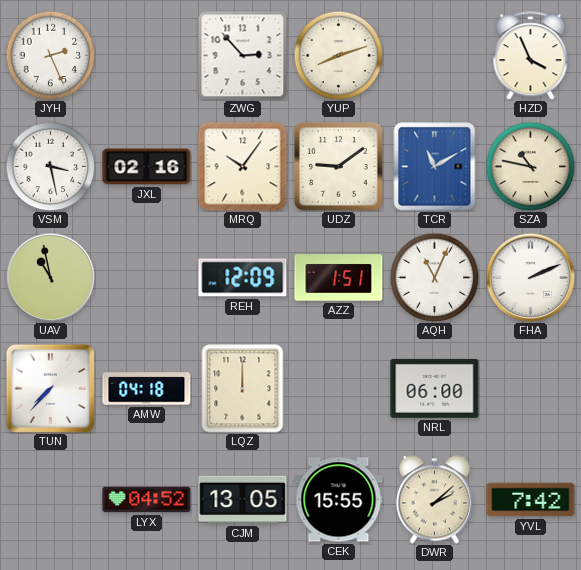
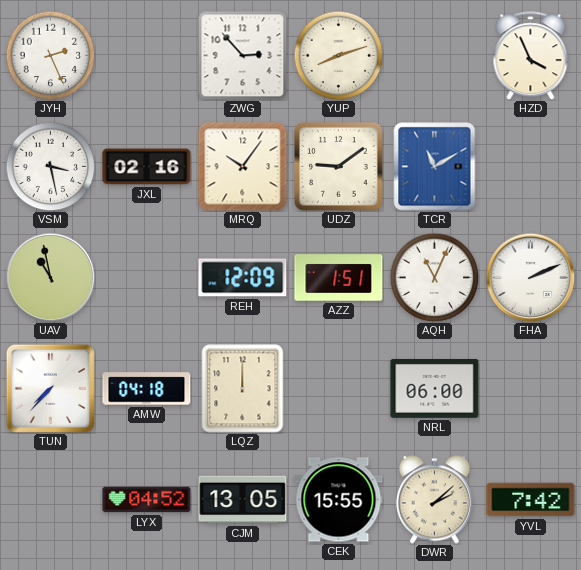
SZA: 10:47 -> none (530, 166)
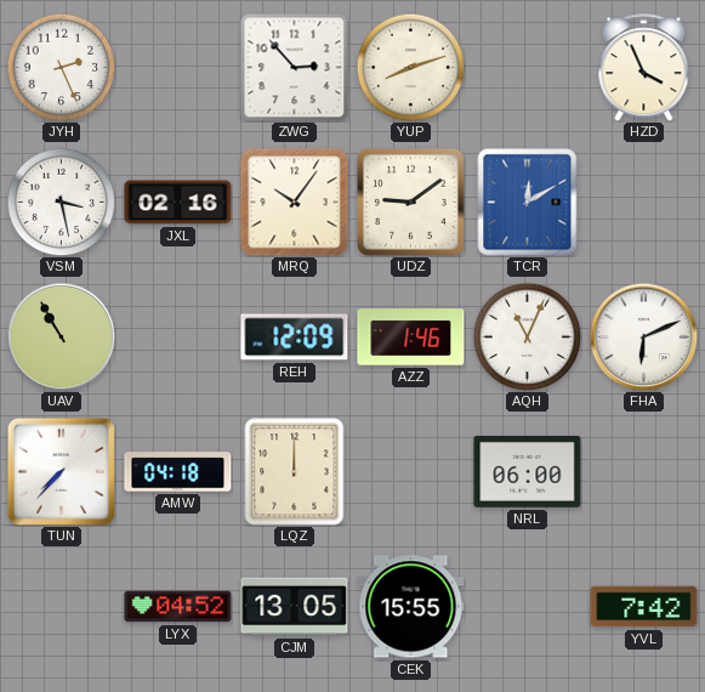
TCR: 11:10 -> 12:10 (528, 203)
UAV: 10:58 -> 10:55 (61, 336)
AZZ: 1:51 -> 1:46 (411, 338)
FHA: 2:11 -> 6:11 (643, 336)
DWR: 2:08 -> none (434, 500)
